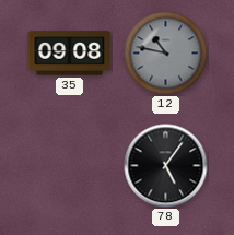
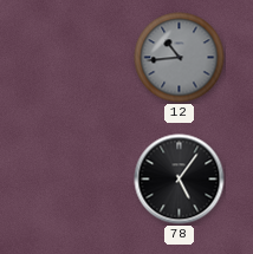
35: 09:08 -> none (70, 54)
12: 10:47 -> 10:44 (180, 58)
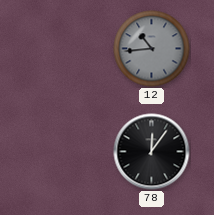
78: 5:06 -> 12:06 (152, 152)
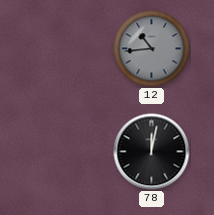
78: 12:06 -> 12:02 (152, 152)
